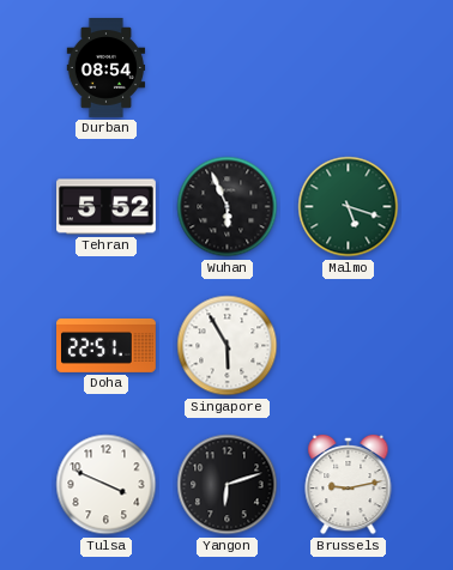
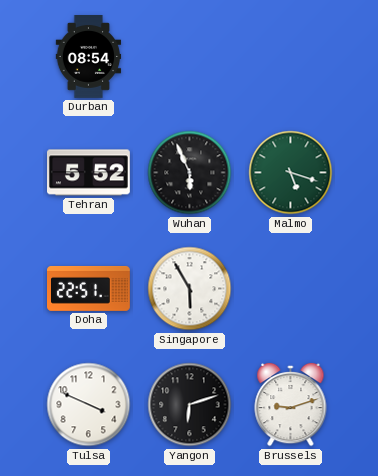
Brussels: 9:13 -> 9:12 (291, 405)
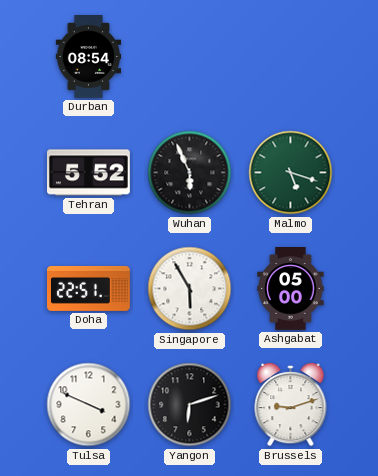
Ashgabat: none -> 05:00 (291, 289)
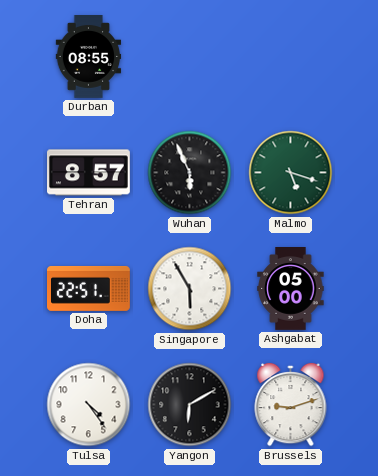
Durban: 08:54 -> 08:55 (89, 57)
Tehran: 5:52 -> 8:57 (89, 173)
Tulsa: 3:49 -> 4:24 (89, 405)
Yangon: 6:12 -> 6:10 (190, 405)
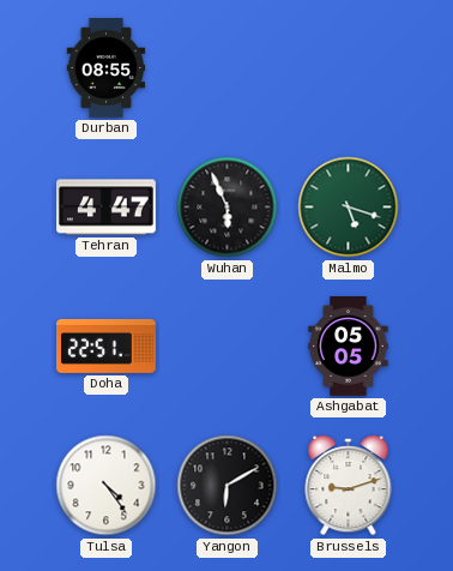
Tehran: 8:57 -> 4:47 (107, 208)
Singapore: 5:55 -> none (190, 289)
Ashgabat: 05:00 -> 05:05 (349, 347)
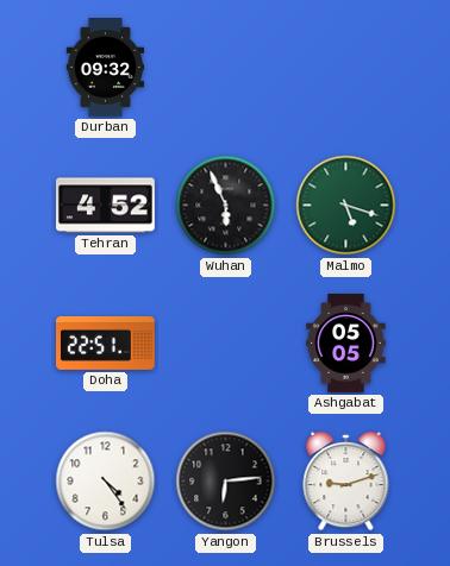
Durban: 08:55 -> 09:32 (106, 68)
Tehran: 4:47 -> 4:52 (106, 206)
Yangon: 6:10 -> 6:14 (226, 482)
